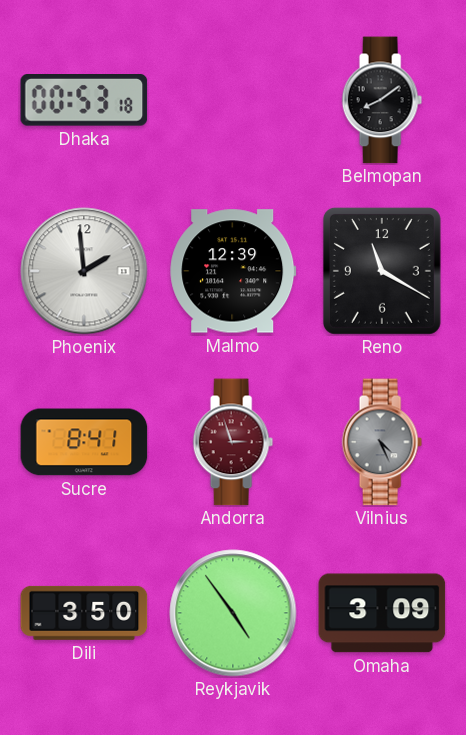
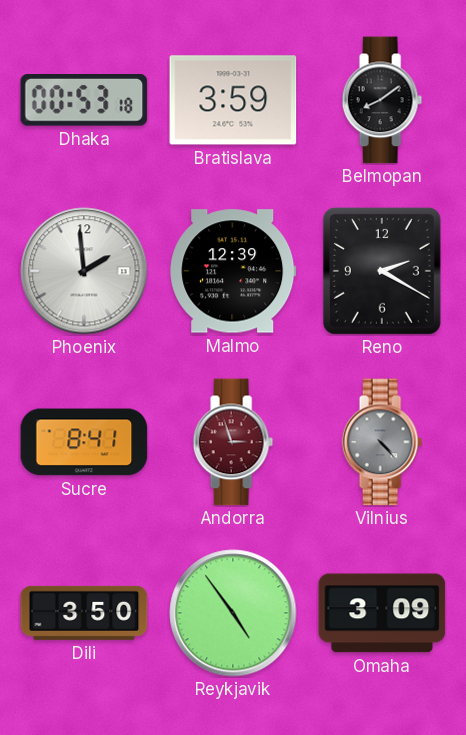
Bratislava: none -> 3:59 (233, 100)
Reno: 11:20 -> 2:20 (382, 271)
Vilnius: 4:26 -> 4:23 (382, 442)
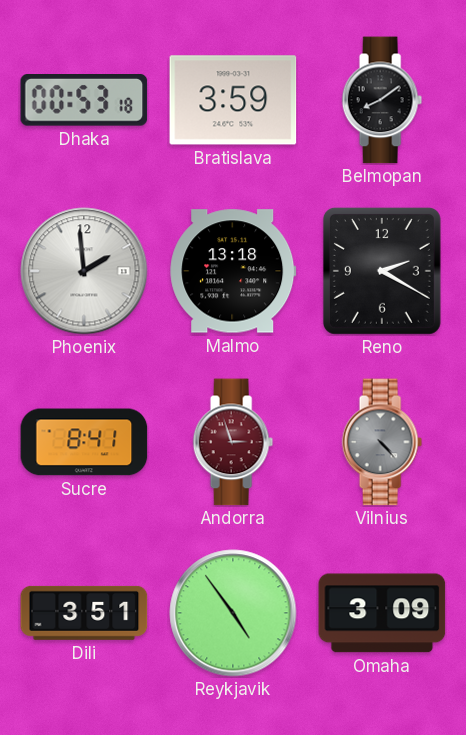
Malmo: 12:39 -> 13:18 (233, 271)
Dili: 3:50 -> 3:51 (84, 613)
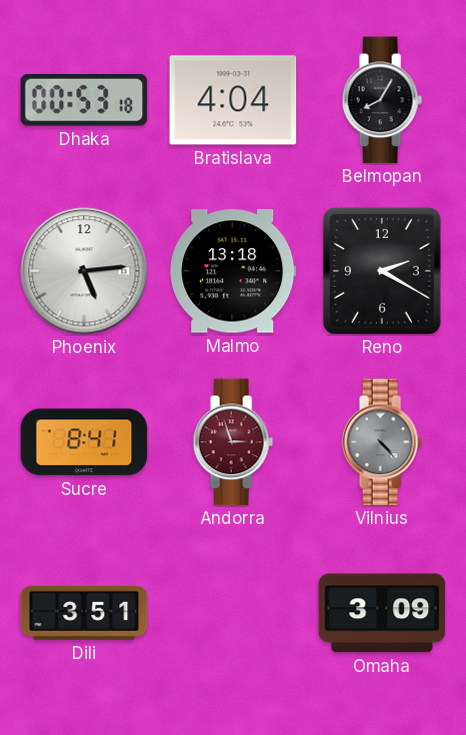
Bratislava: 3:59 -> 4:04 (233, 100)
Belmopan: 8:09 -> 8:05 (382, 100)
Phoenix: 1:59 -> 5:14 (84, 271)
Reykjavik: 4:54 -> none (233, 613)
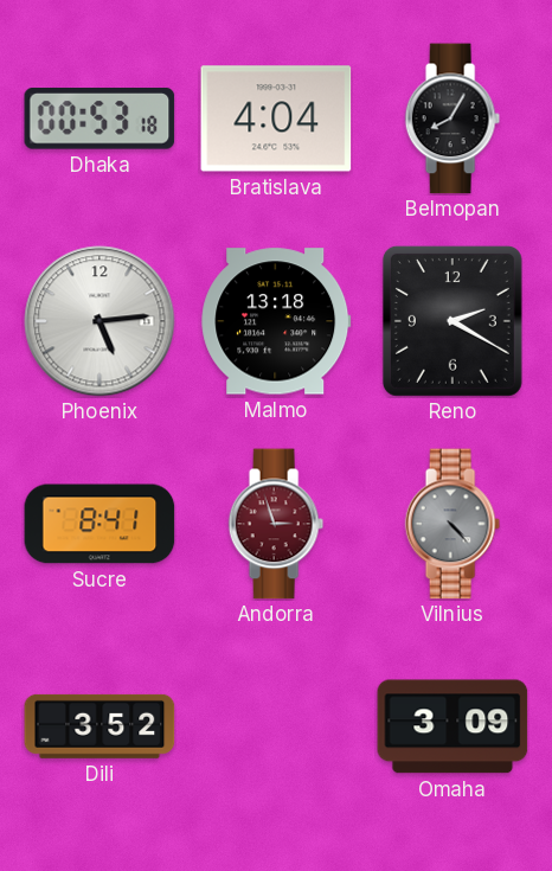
Dili: 3:51 -> 3:52 (100, 726)
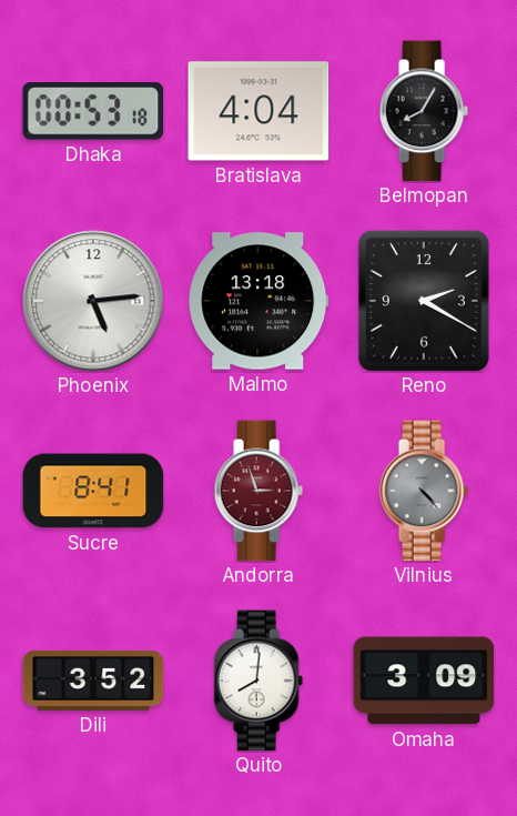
Quito: none -> 8:01 (258, 681)
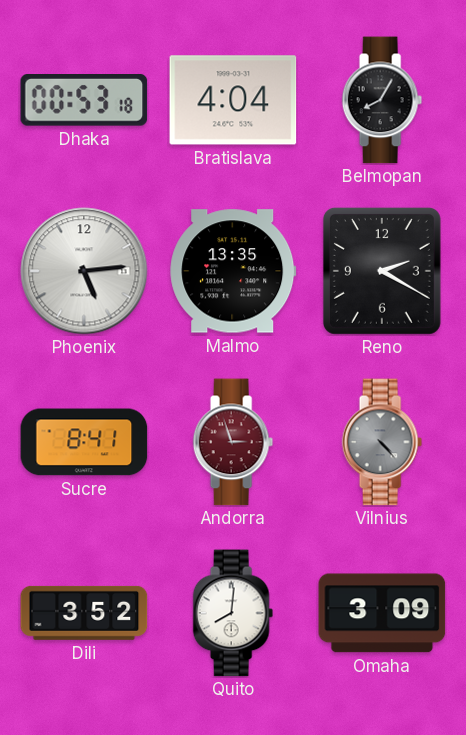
Malmo: 13:18 -> 13:35 (233, 271)
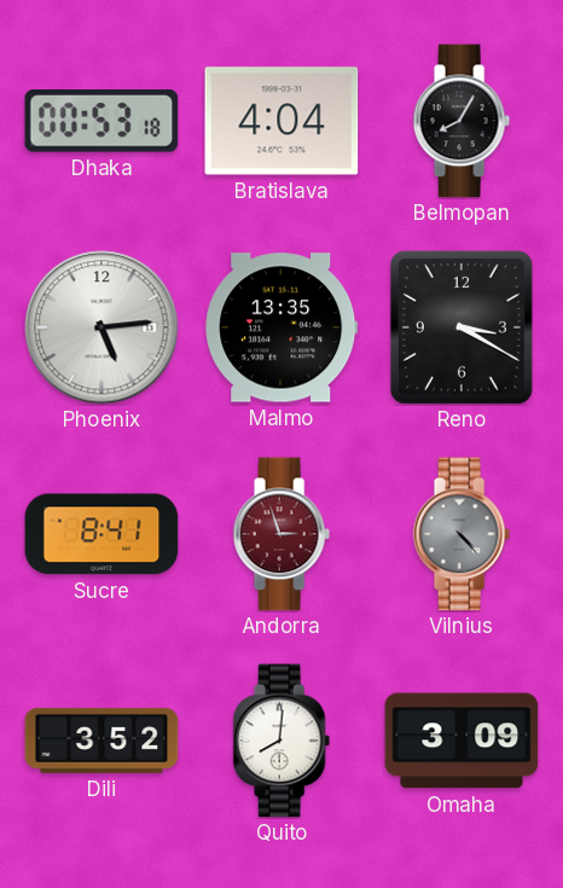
Reno: 2:20 -> 3:20 (462, 327)
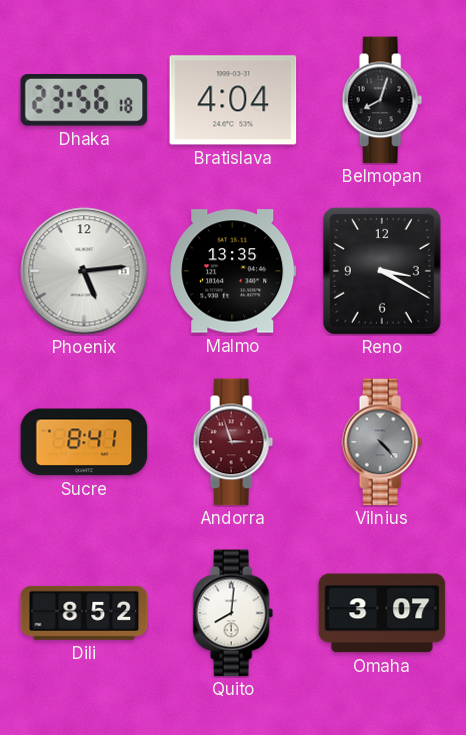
Dhaka: 00:53 -> 23:56 (84, 101)
Belmopan: 8:05 -> 8:03 (382, 100)
Dili: 3:52 -> 8:52 (84, 613)
Omaha: 3:09 -> 3:07 (382, 613)
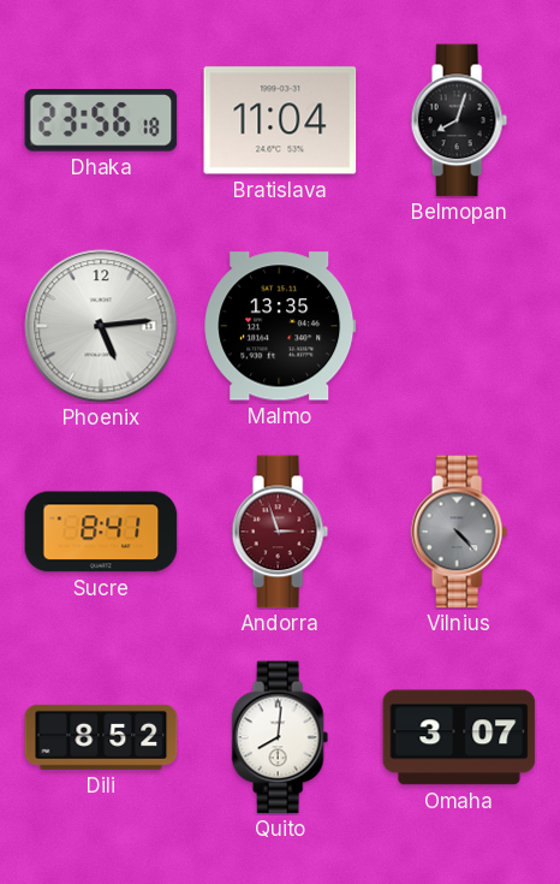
Bratislava: 4:04 -> 11:04 (280, 120)
Reno: 3:20 -> none (382, 271)
